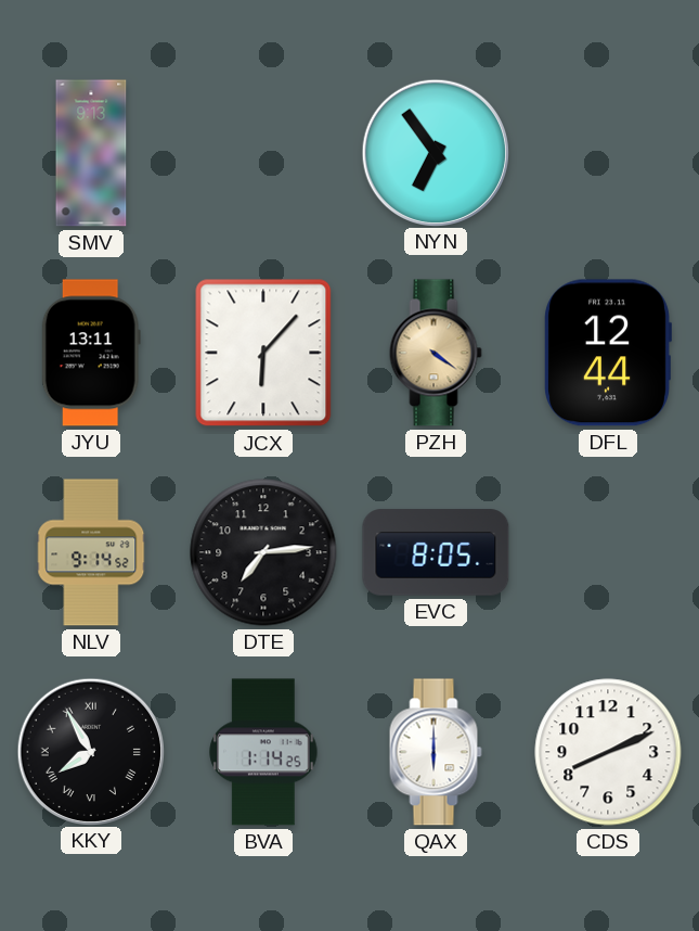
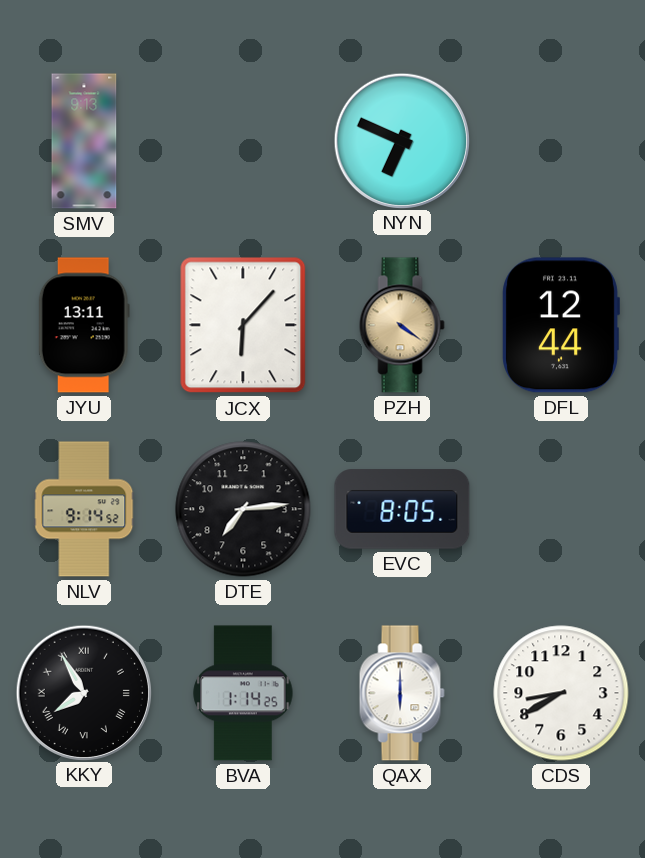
NYN: 6:54 -> 6:49 (401, 140)
CDS: 8:11 -> 8:40 (561, 693)
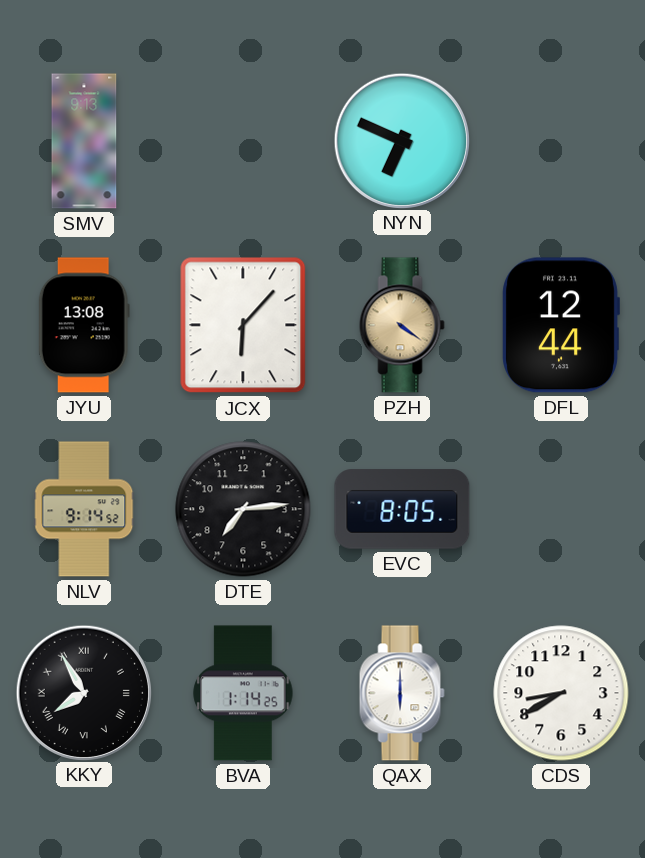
JYU: 13:11 -> 13:08 (84, 325)
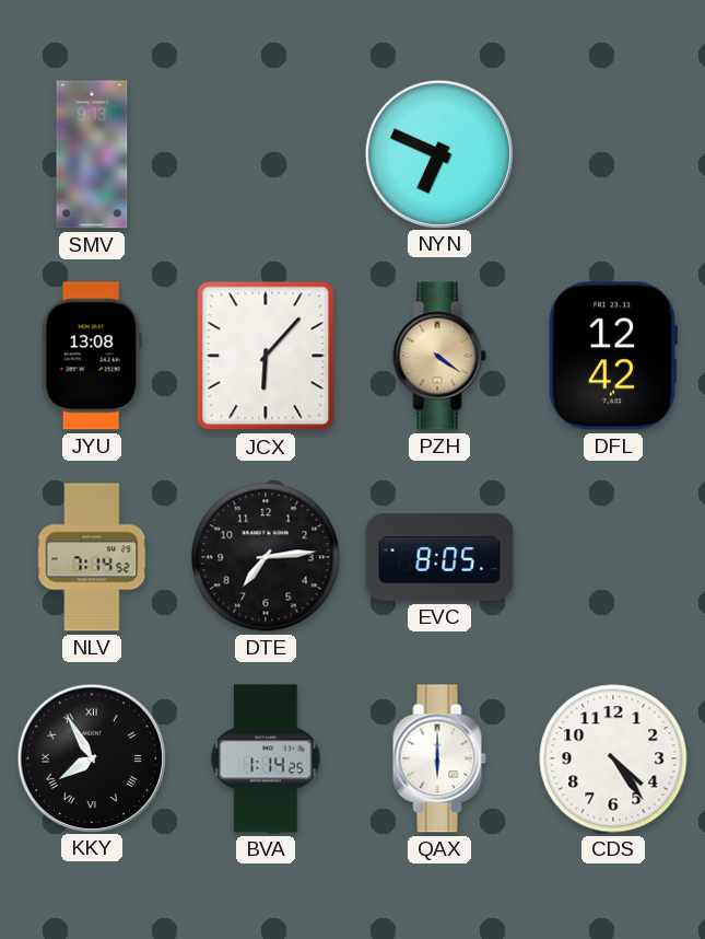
DFL: 12:44 -> 12:42 (613, 356)
NLV: 9:14 -> 7:14 (92, 557)
CDS: 8:40 -> 4:24 (613, 758)
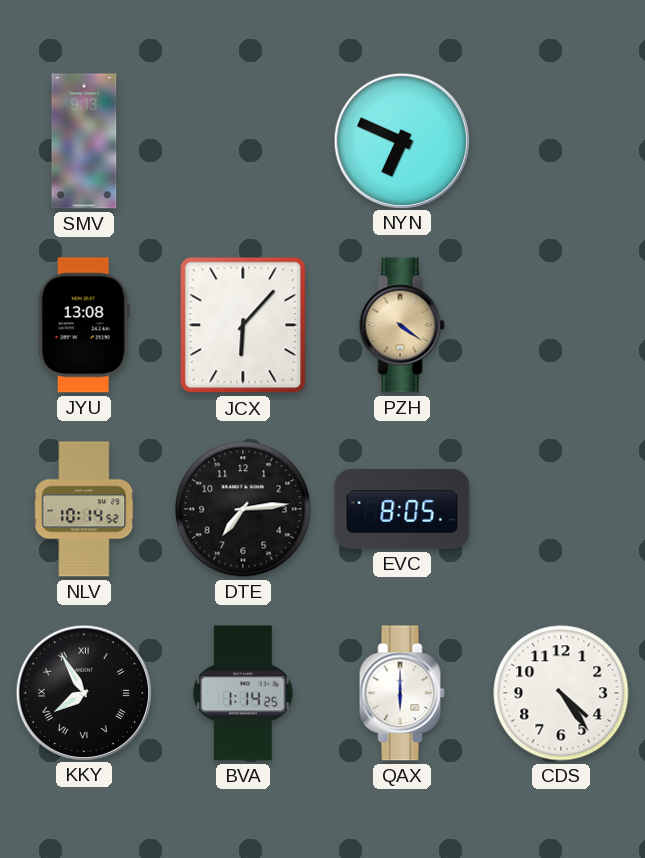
DFL: 12:42 -> none (613, 356)
NLV: 7:14 -> 10:14 (84, 509)
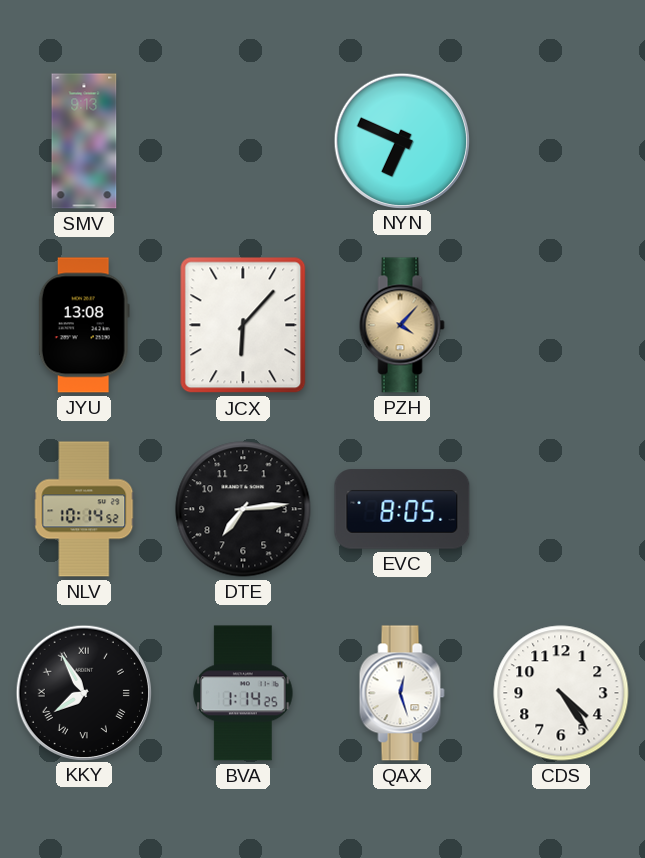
PZH: 4:21 -> 4:07 (402, 325)
QAX: 6:00 -> 12:27 (402, 693)
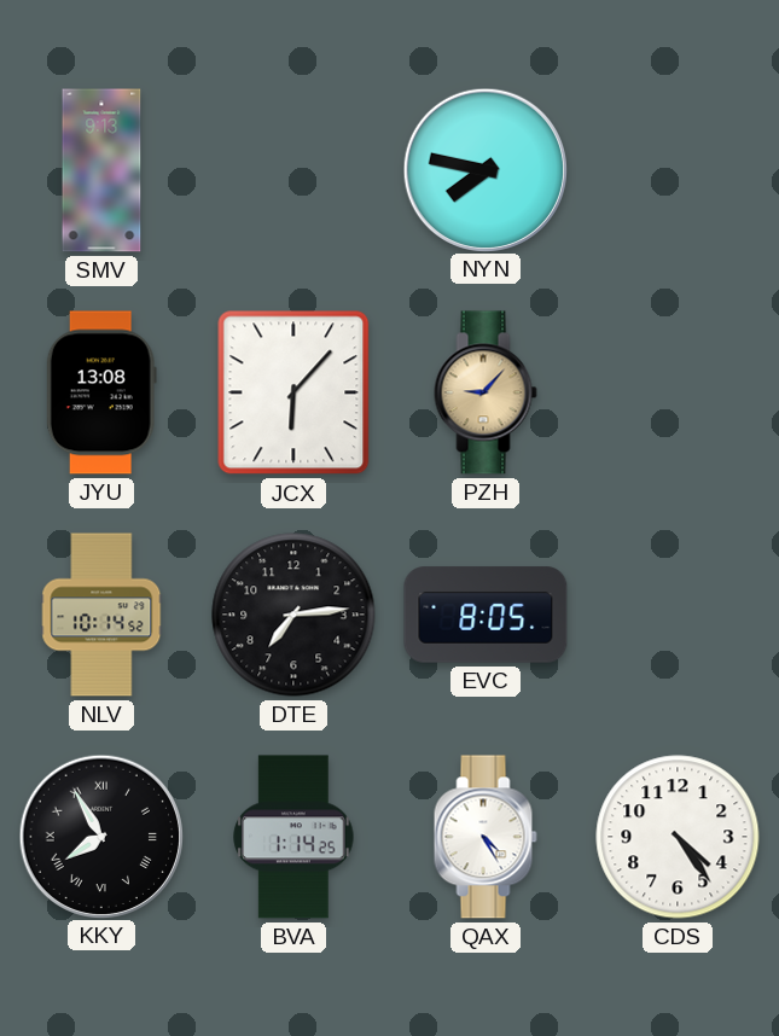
NYN: 6:49 -> 7:47 (484, 169)
PZH: 4:07 -> 9:07 (486, 392)
QAX: 12:27 -> 4:25 (486, 837)
